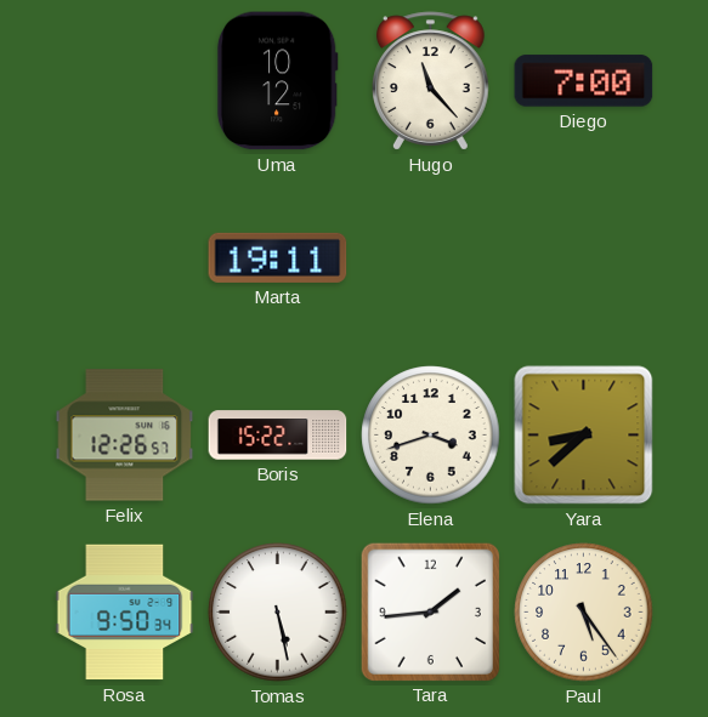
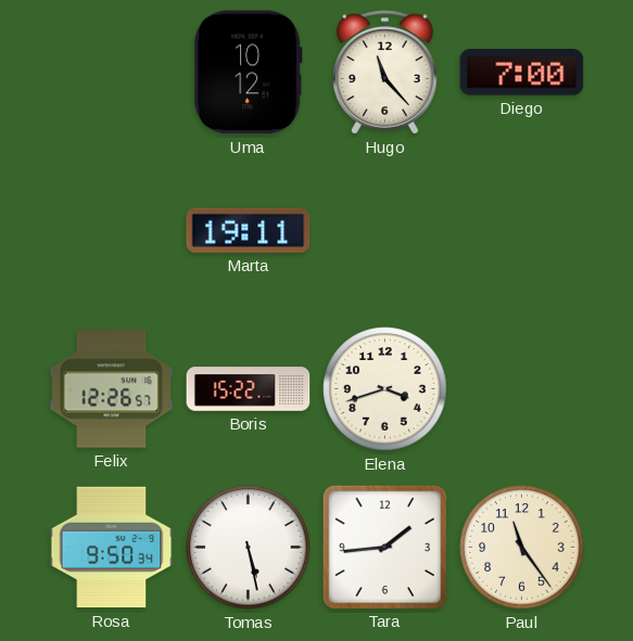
Yara: 8:38 -> none (584, 436)
Paul: 5:24 -> 11:24 (522, 548)
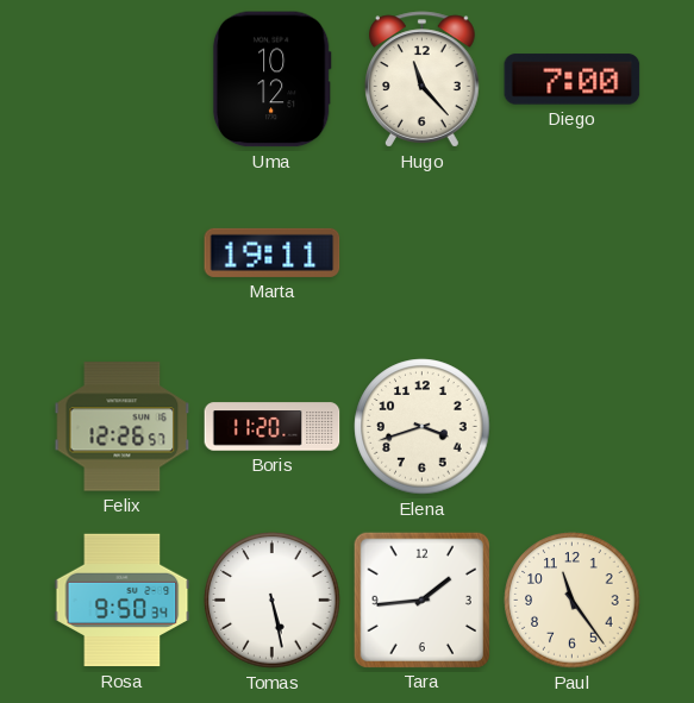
Boris: 15:22 -> 11:20 (273, 427)
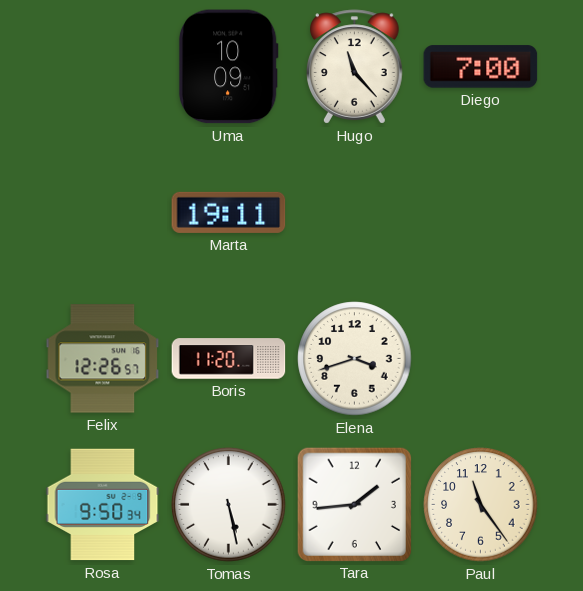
Uma: 10:12 -> 10:09 (228, 67)
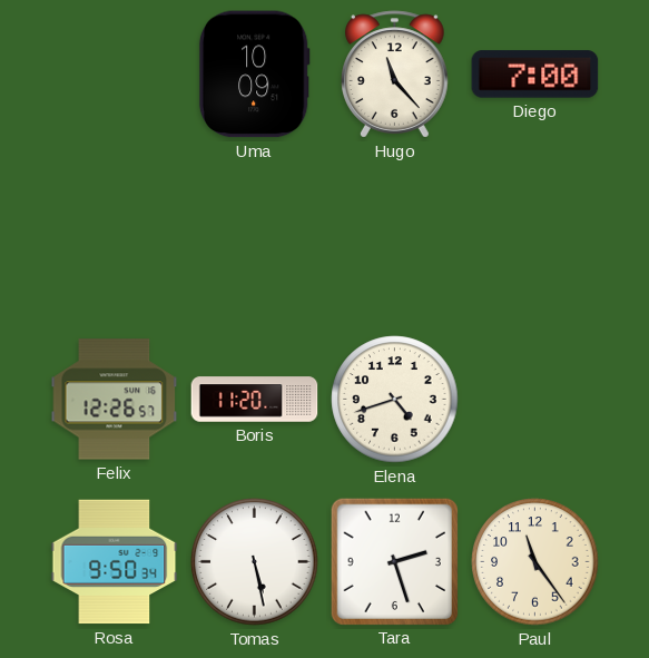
Marta: 19:11 -> none (229, 212)
Elena: 3:42 -> 4:42 (395, 400)
Tara: 1:44 -> 2:27 (394, 561)
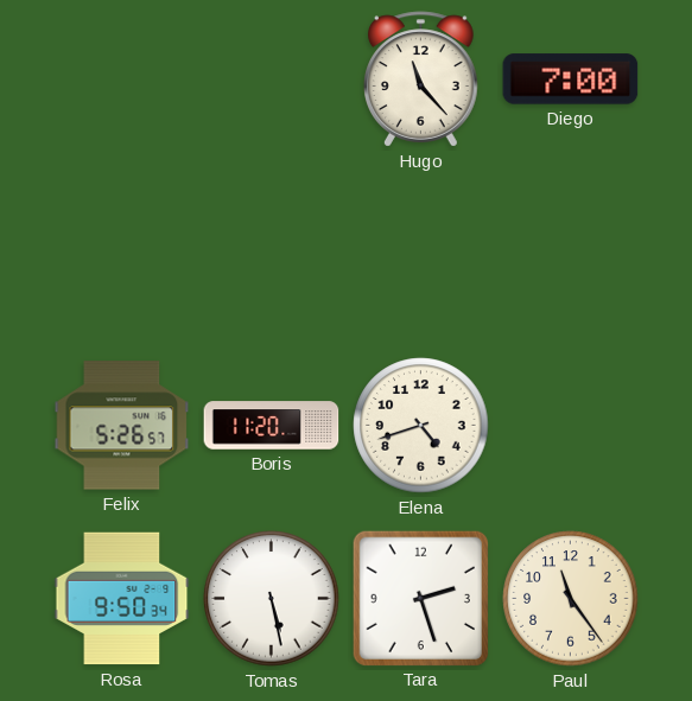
Uma: 10:09 -> none (254, 75)
Felix: 12:26 -> 5:26 (122, 426)
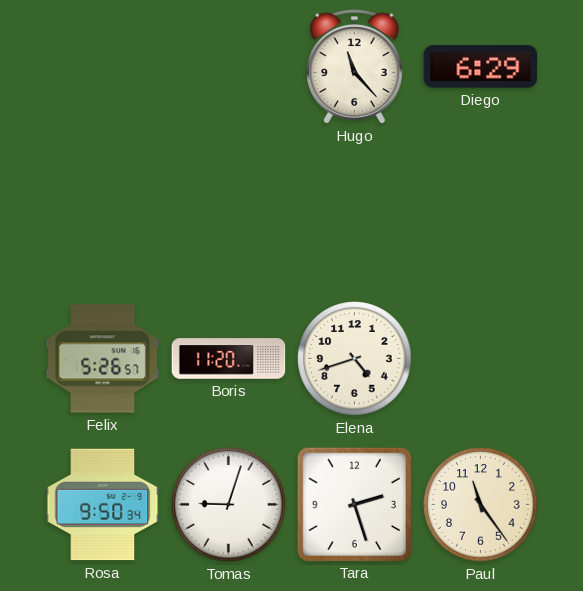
Diego: 7:00 -> 6:29 (481, 67)
Tomas: 5:28 -> 9:03 (229, 505)
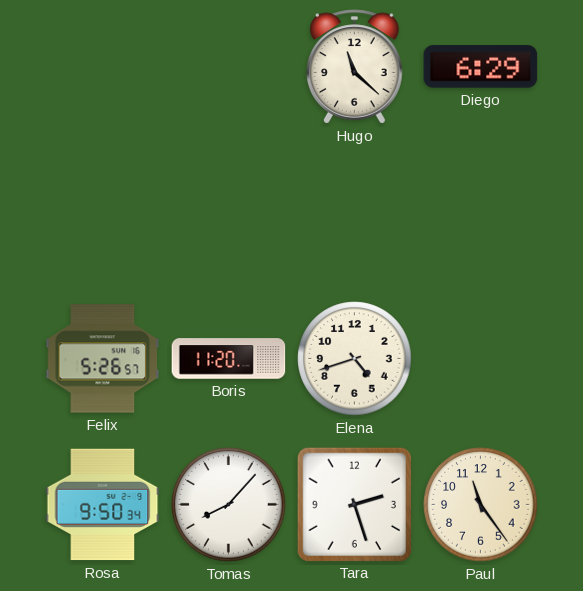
Hugo: 11:23 -> 11:22 (355, 67)
Tomas: 9:03 -> 8:07 (229, 505)
